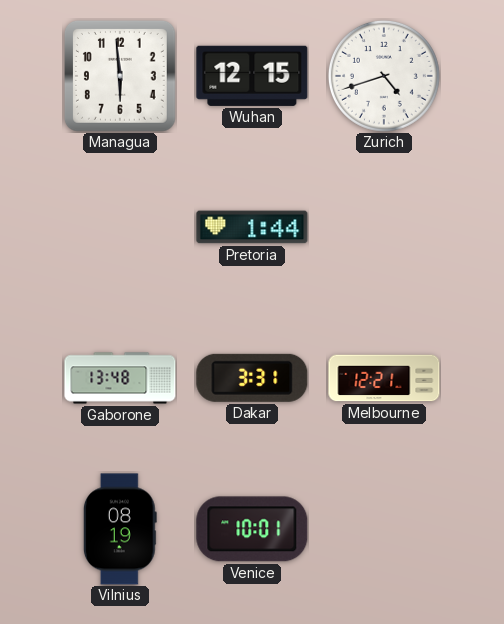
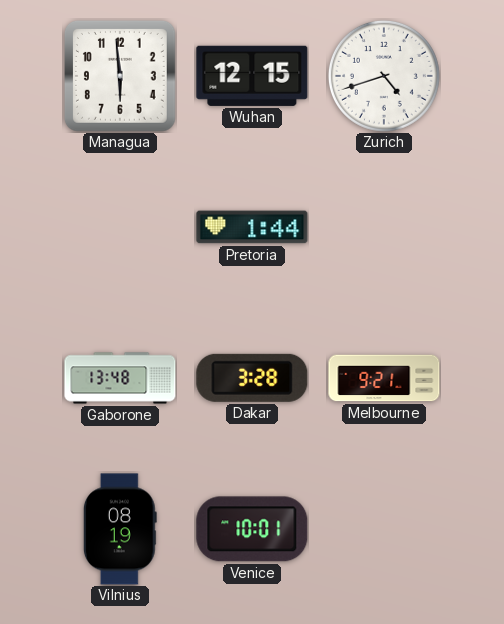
Dakar: 3:31 -> 3:28 (252, 378)
Melbourne: 12:21 -> 9:21 (384, 378)
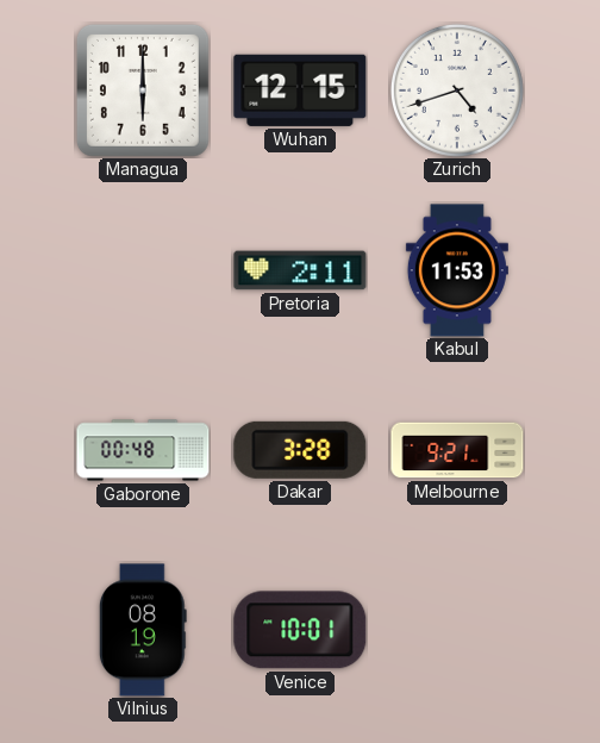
Managua: 5:59 -> 6:00 (143, 90)
Pretoria: 1:44 -> 2:11 (300, 270)
Kabul: none -> 11:53 (457, 270)
Gaborone: 13:48 -> 00:48 (143, 450)
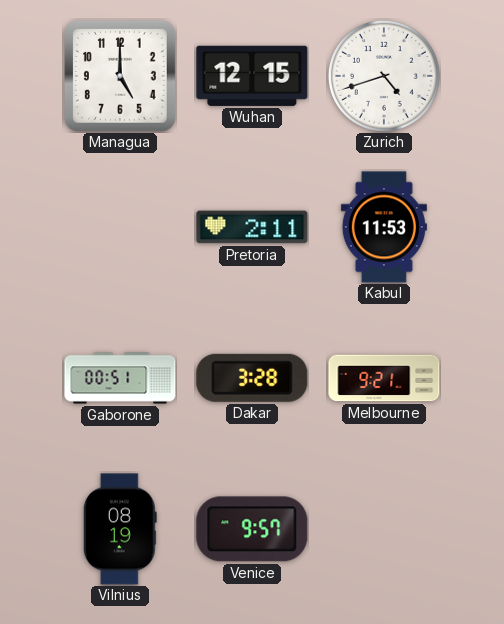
Managua: 6:00 -> 5:00 (120, 76)
Gaborone: 00:48 -> 00:51 (120, 378)
Venice: 10:01 -> 9:57 (252, 529)
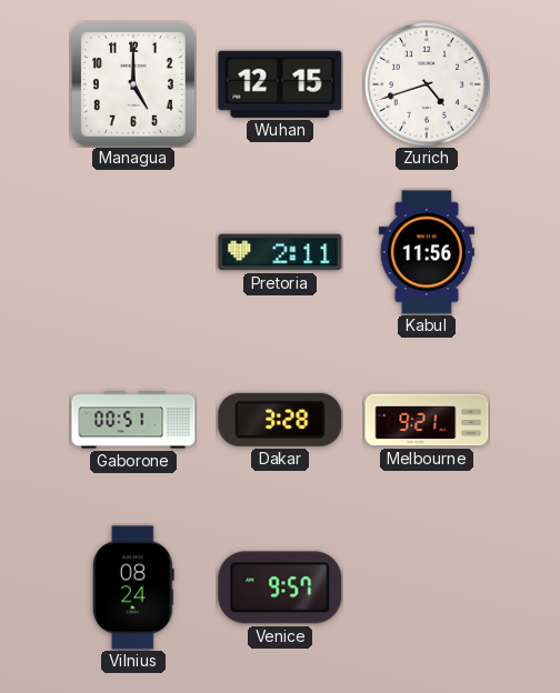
Kabul: 11:53 -> 11:56 (427, 252)
Vilnius: 08:19 -> 08:24 (133, 587)
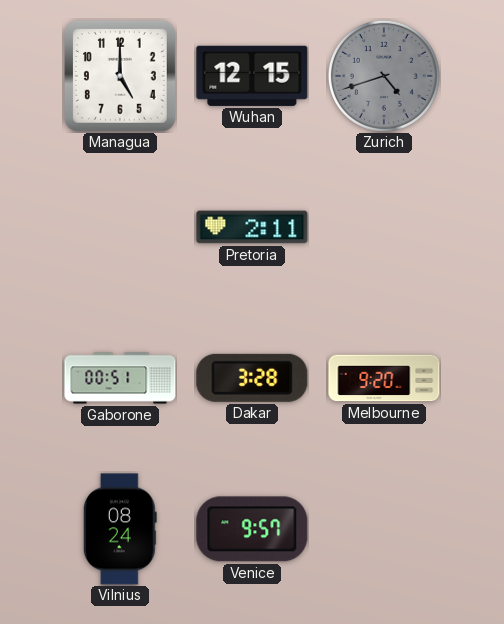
Zurich dial: white -> grey (384, 76)
Kabul: 11:56 -> none (427, 252)
Melbourne: 9:21 -> 9:20 (384, 378)
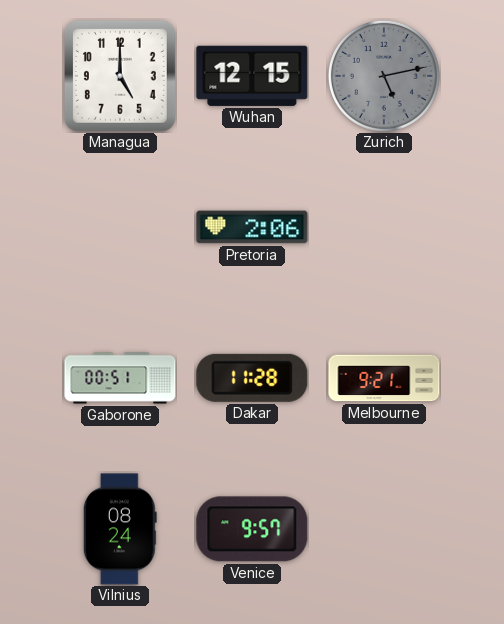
Zurich: 4:42 -> 5:13 (384, 76)
Pretoria: 2:11 -> 2:06 (252, 227)
Dakar: 3:28 -> 11:28 (252, 378)
Melbourne: 9:20 -> 9:21 (384, 378)
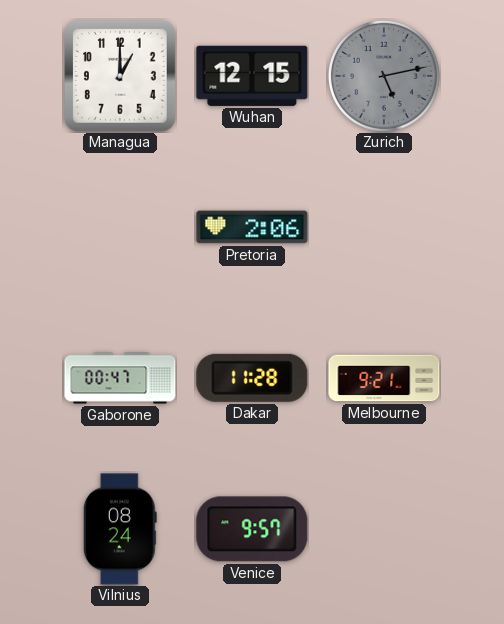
Managua: 5:00 -> 1:00 (120, 76)
Gaborone: 00:51 -> 00:47 (120, 378)
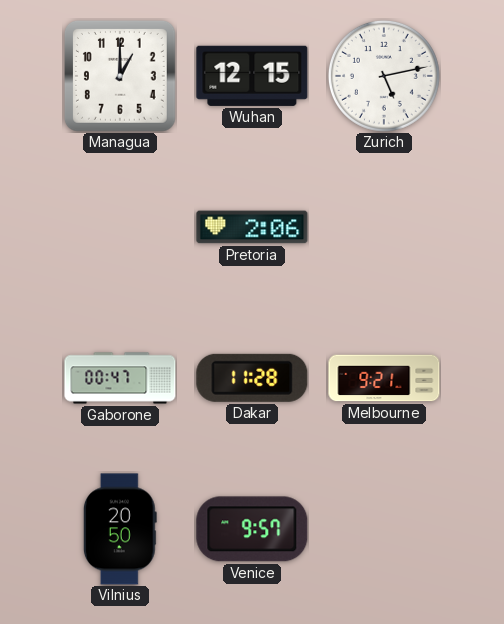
Zurich dial: grey -> white (384, 76)
Vilnius: 08:24 -> 20:50 (120, 529)
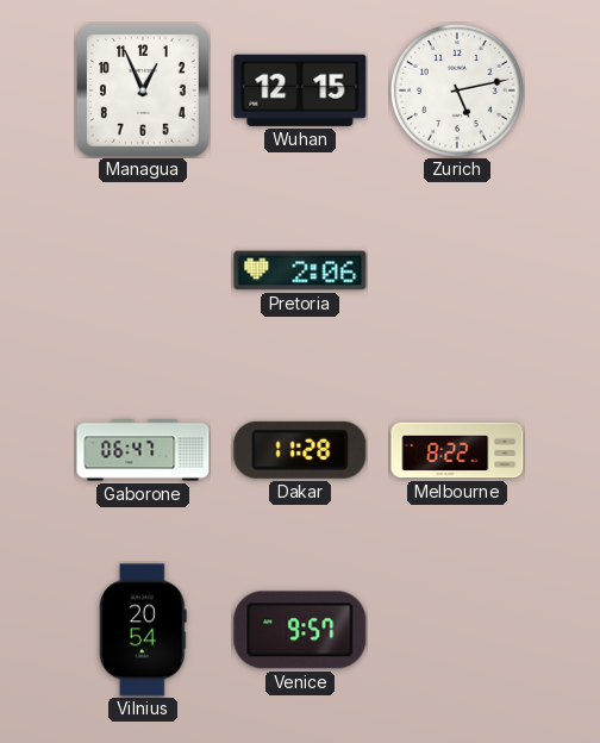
Managua: 1:00 -> 12:56 (143, 90)
Gaborone: 00:47 -> 06:47 (143, 450)
Melbourne: 9:21 -> 8:22 (457, 450)
Vilnius: 20:50 -> 20:54 (143, 630)
